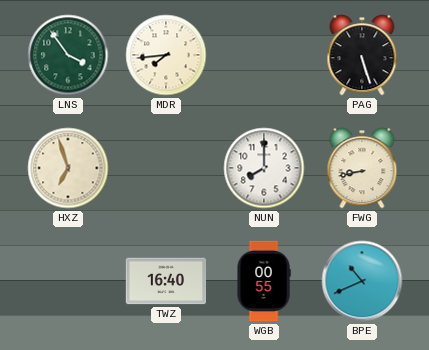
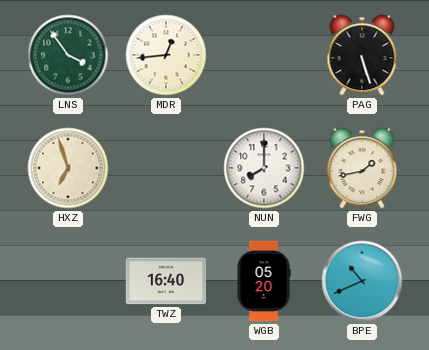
MDR: 7:44 -> 12:44 (166, 55)
FWG: 8:43 -> 1:43 (362, 168)
WGB: 00:55 -> 05:20 (264, 281)
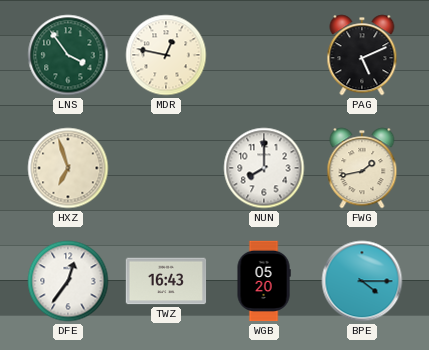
MDR: 12:44 -> 12:47 (166, 55)
PAG: 5:27 -> 5:11 (362, 55)
DFE: none -> 12:36 (68, 281)
TWZ: 16:40 -> 16:43 (166, 281)
BPE: 10:41 -> 4:15 (362, 281)
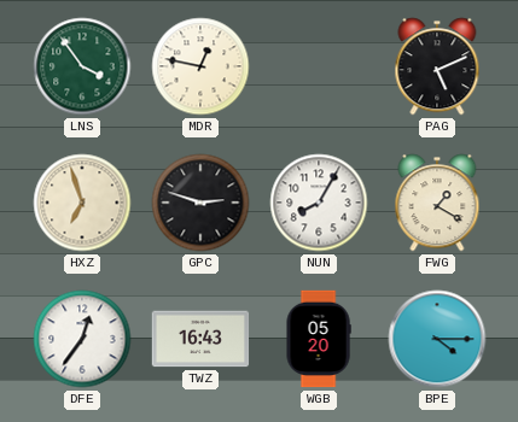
GPC: none -> 2:48 (200, 203)
NUN: 8:00 -> 8:05 (319, 203)
FWG: 1:43 -> 1:20 (437, 203)
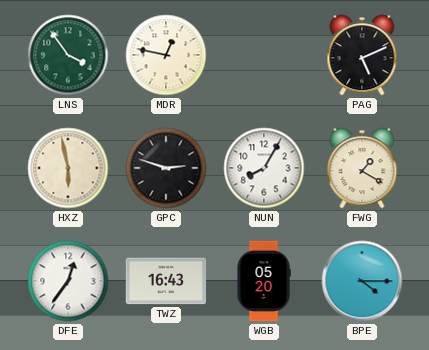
HXZ: 6:57 -> 5:58 (68, 168)
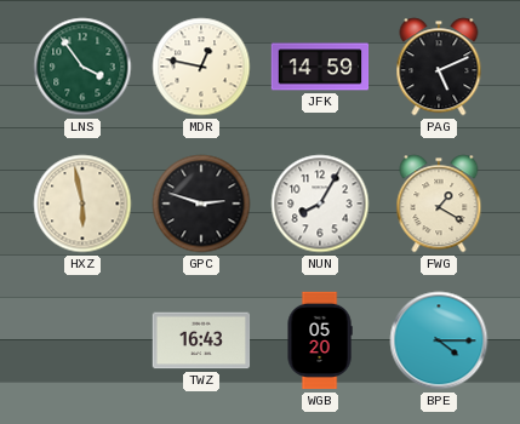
JFK: none -> 14:59 (320, 67)
DFE: 12:36 -> none (68, 281)
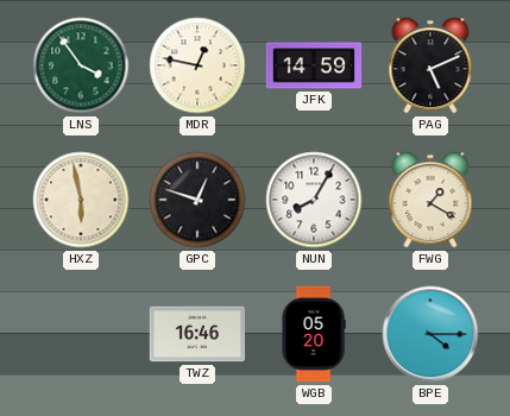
GPC: 2:48 -> 12:48 (197, 200)
TWZ: 16:43 -> 16:46 (197, 334)
